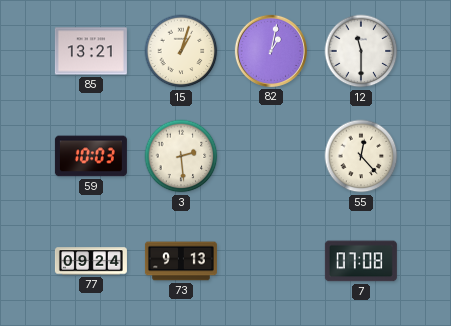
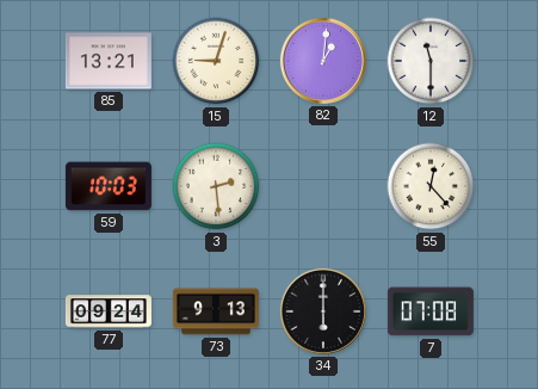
15: 1:03 -> 9:03 (216, 61)
82: 1:02 -> 1:01 (323, 61)
34: none -> 6:00 (323, 311)
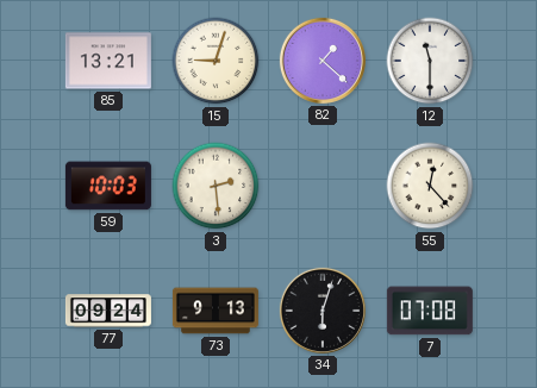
82: 1:01 -> 1:22 (323, 61)
34: 6:00 -> 6:03 (323, 311)
